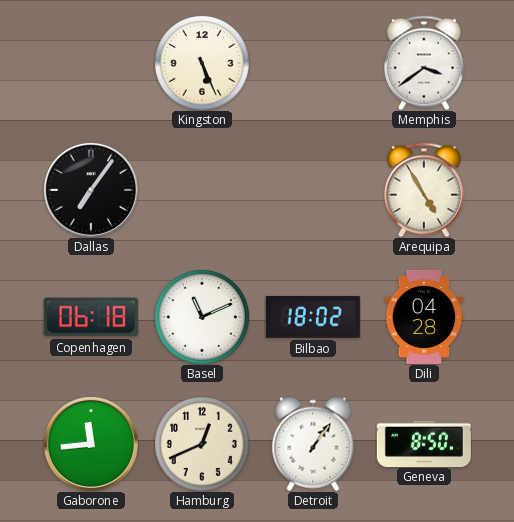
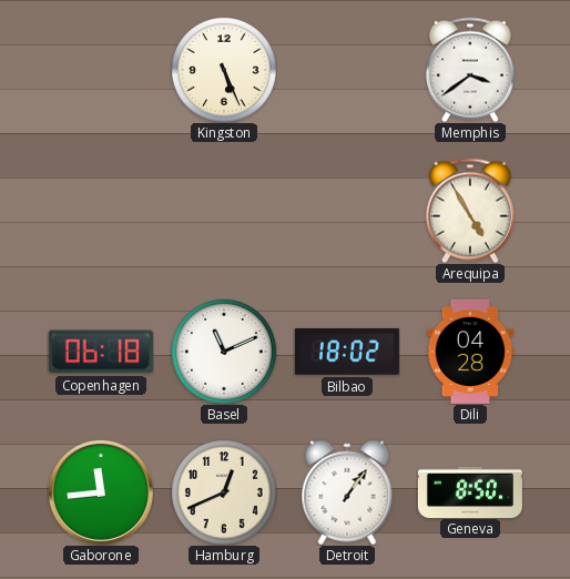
Dallas: 7:06 -> none (91, 190)
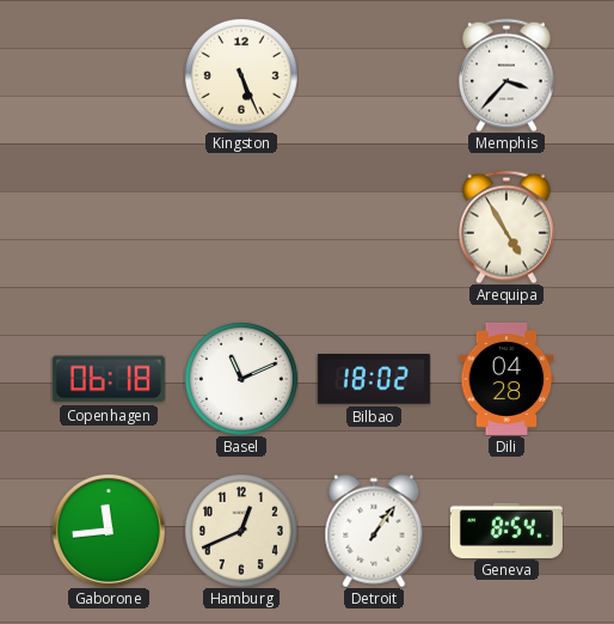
Memphis: 3:39 -> 3:37 (506, 75)
Geneva: 8:50 -> 8:54 (506, 530)
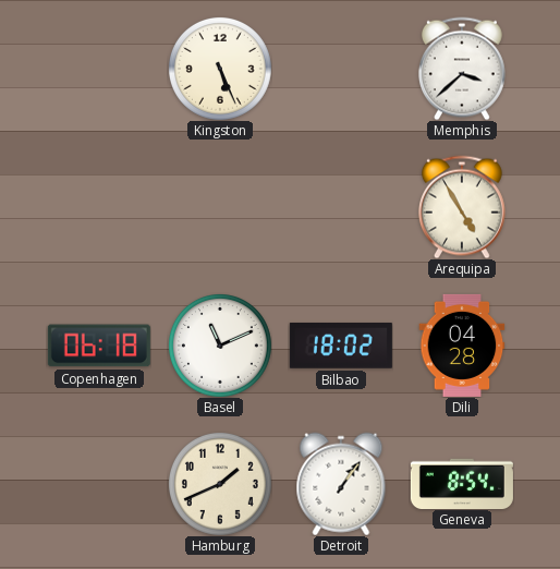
Memphis: 3:37 -> 3:38 (462, 69)
Gaborone: 11:44 -> none (109, 531)
Hamburg: 12:41 -> 1:41 (220, 484)
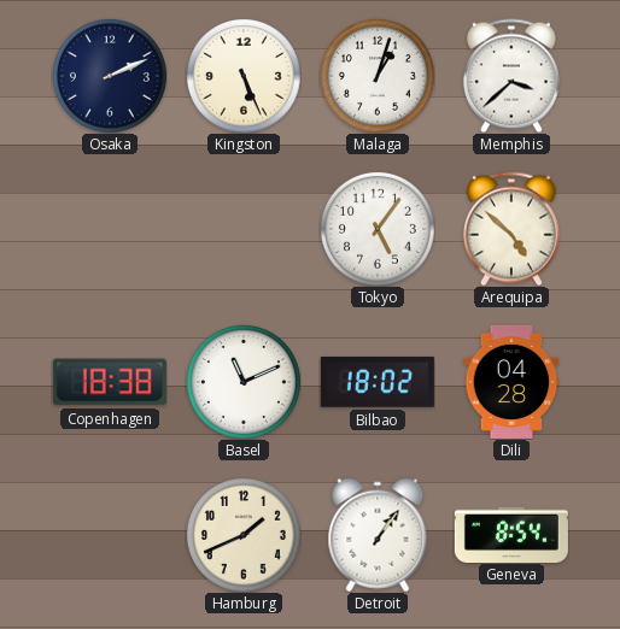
Osaka: none -> 2:11 (110, 76)
Malaga: none -> 1:03 (378, 76)
Tokyo: none -> 5:06 (378, 229)
Arequipa: 4:55 -> 4:52 (511, 229)
Copenhagen: 06:18 -> 18:38 (110, 382)
